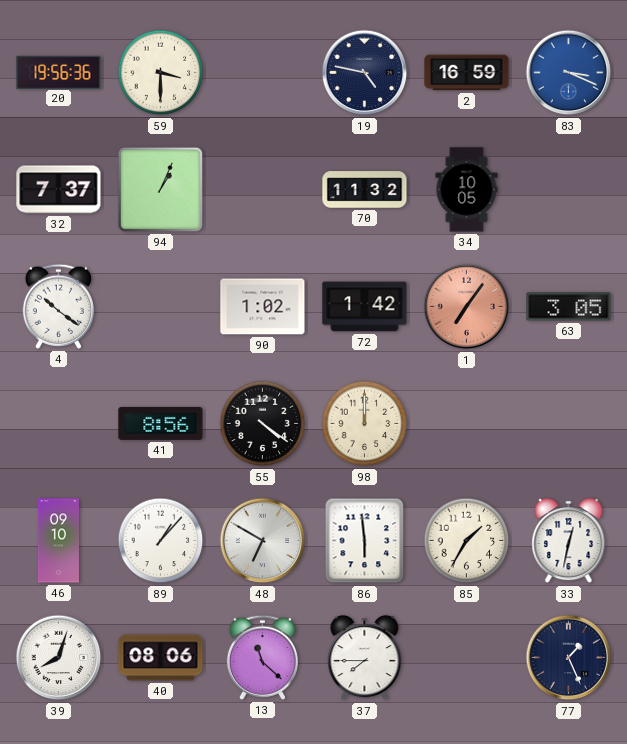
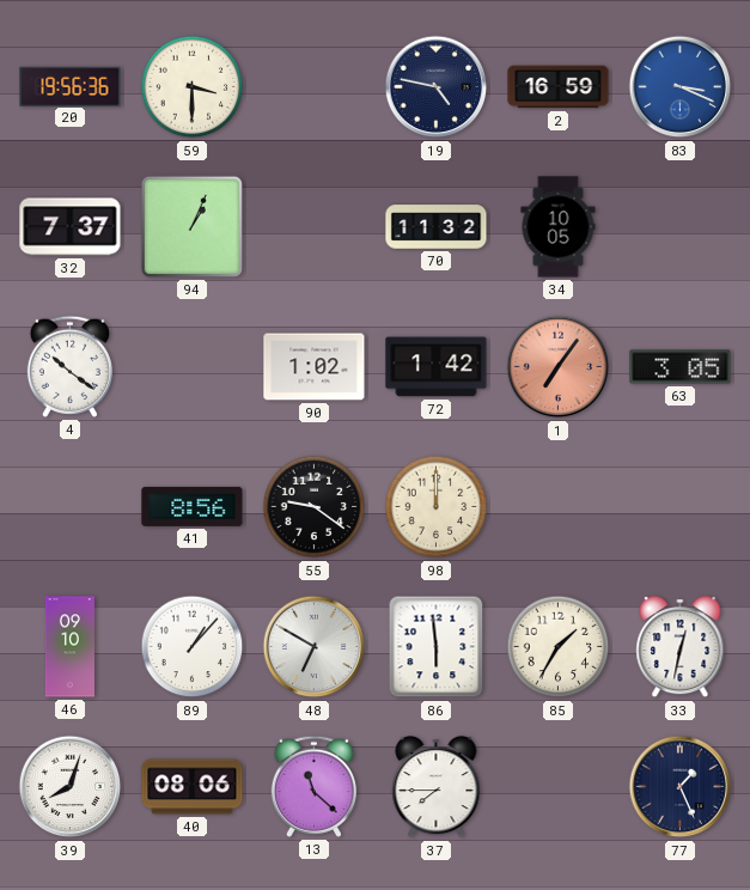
55: 4:21 -> 9:21 (315, 507)
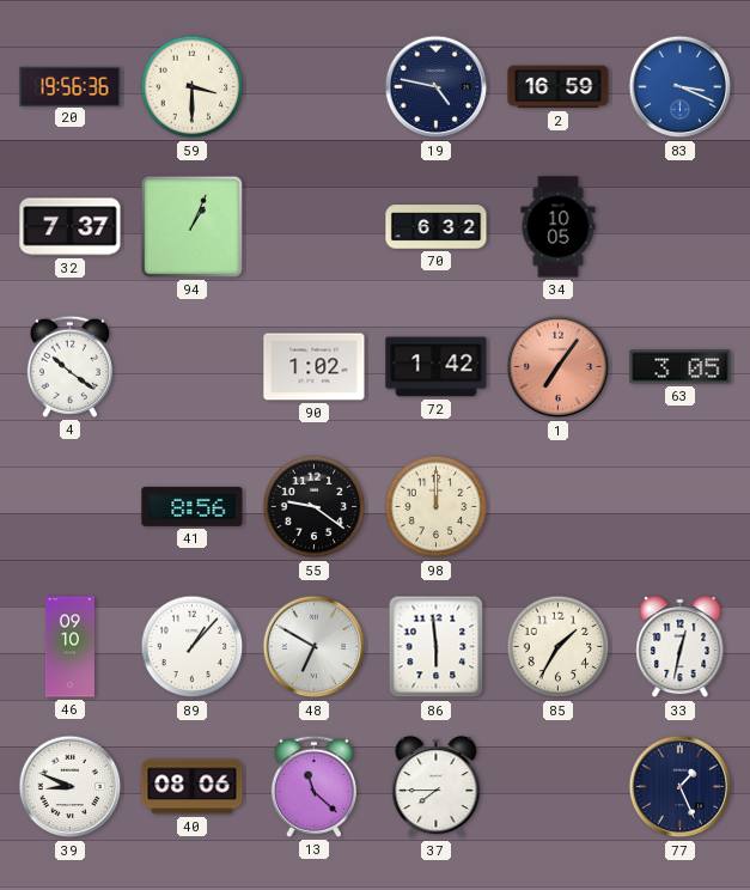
70: 11:32 -> 6:32 (437, 227)
39: 8:03 -> 8:49 (71, 787)
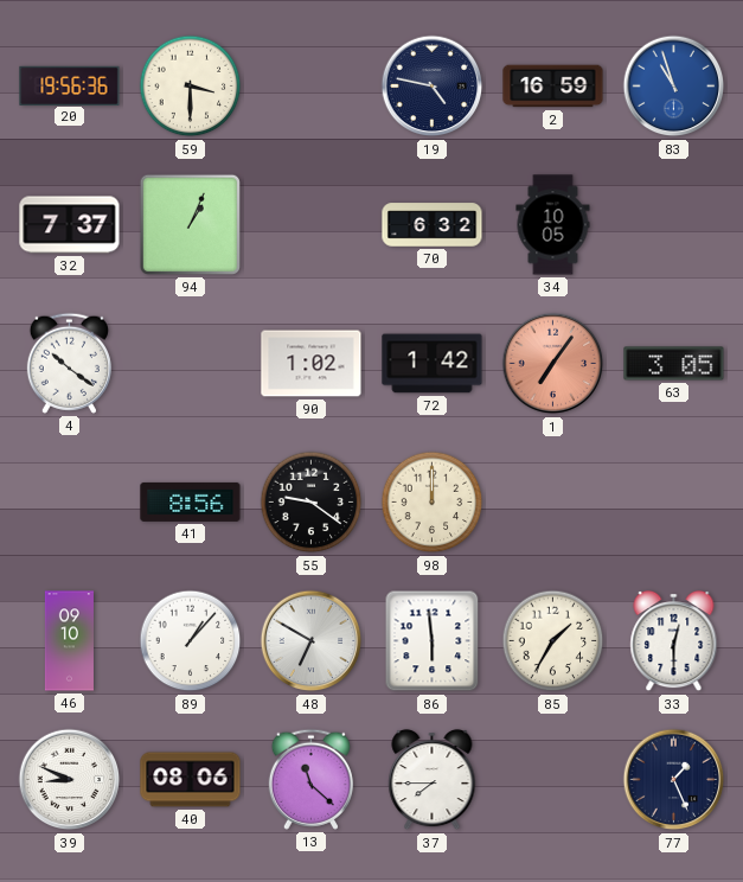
83: 3:19 -> 10:57 (674, 87)
33: 12:32 -> 12:30 (674, 641)
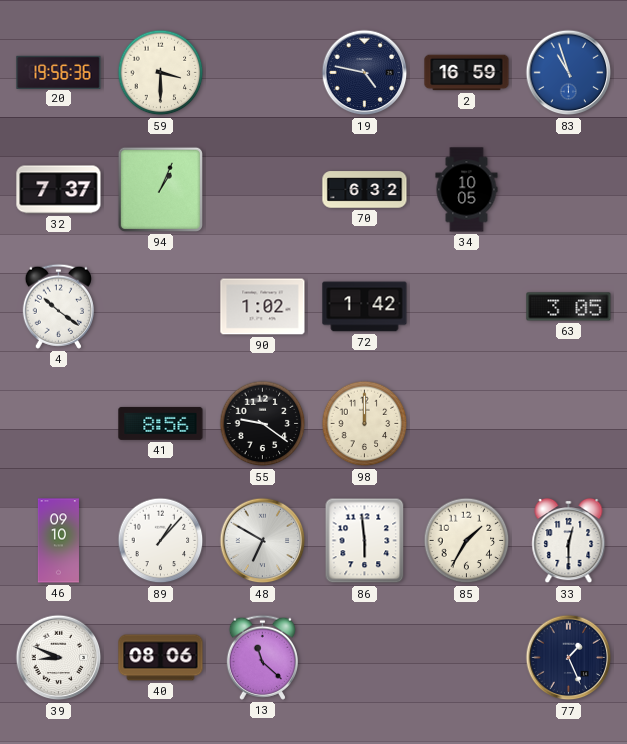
1: 7:06 -> none (553, 364)
37: 7:45 -> none (433, 780)
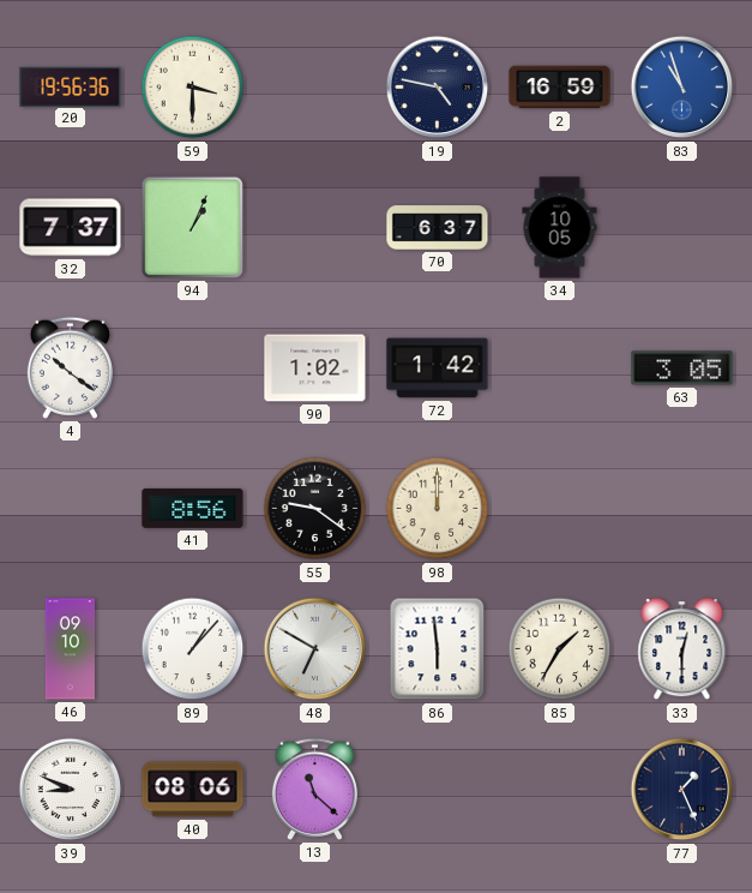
70: 6:32 -> 6:37 (438, 228)
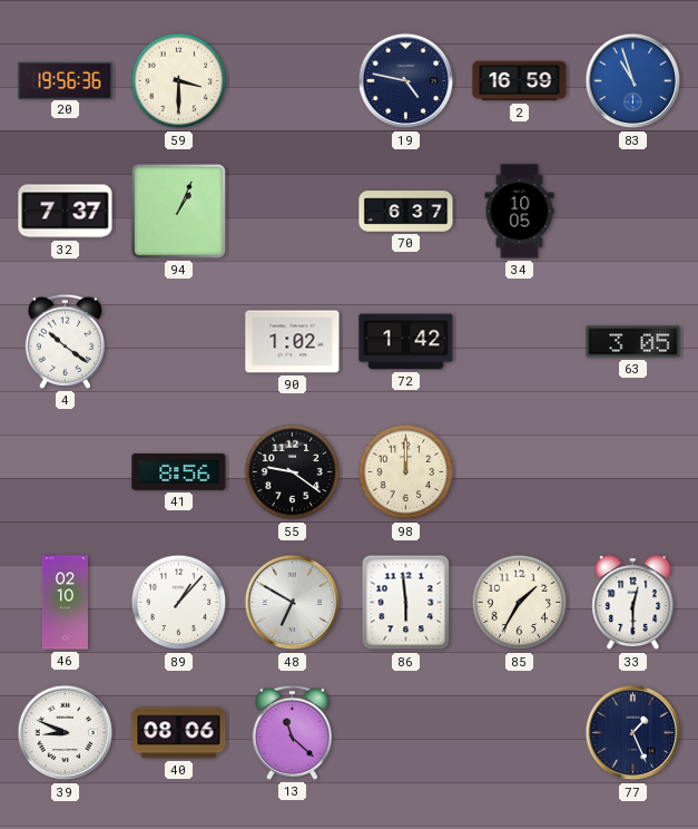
46: 09:10 -> 02:10 (65, 603)
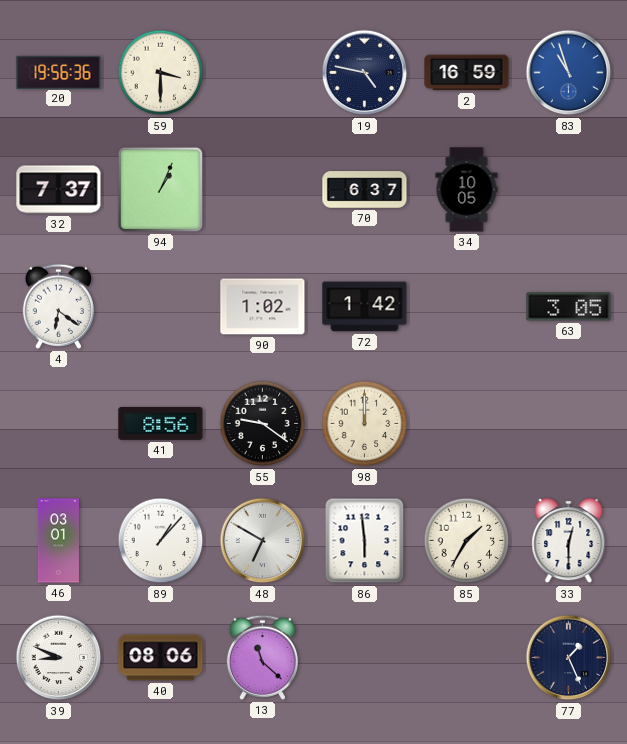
4: 10:21 -> 6:21 (58, 306)
46: 02:10 -> 03:01 (58, 541)
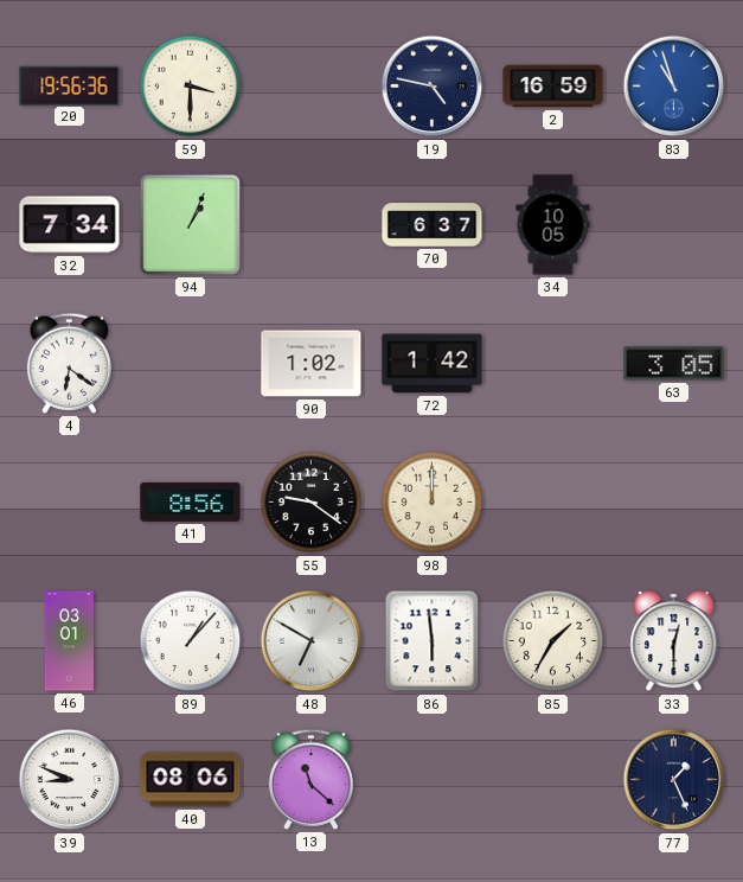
32: 7:37 -> 7:34 (70, 225)
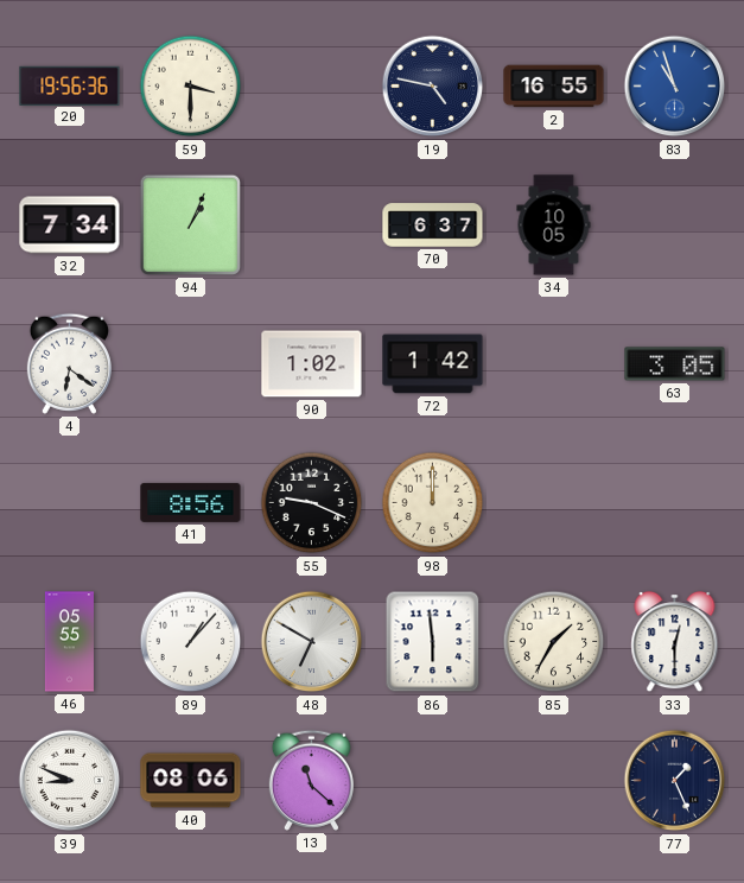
2: 16:59 -> 16:55 (554, 87)
55: 9:21 -> 9:19 (312, 503)
46: 03:01 -> 05:55 (69, 642)
